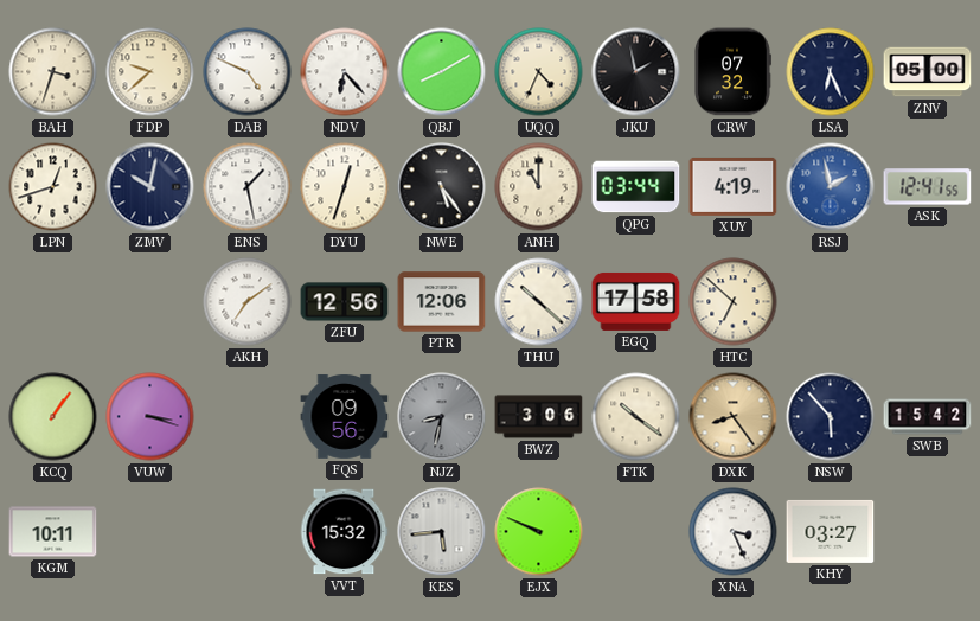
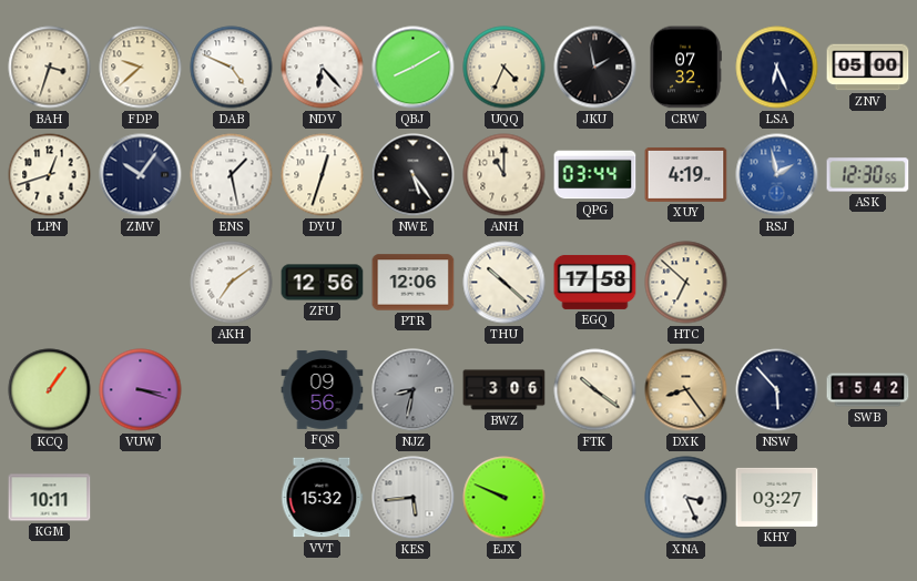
ZMV: 10:02 -> 10:06 (141, 175)
ASK: 12:41 -> 12:30 (868, 175)
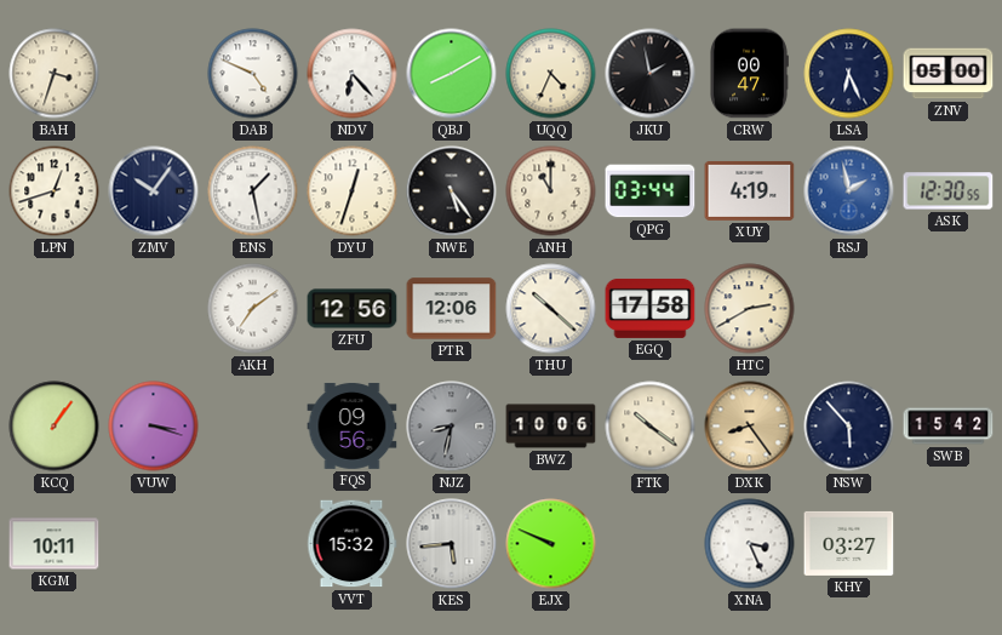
FDP: 9:38 -> none (141, 68)
CRW: 07:32 -> 00:47 (749, 74)
HTC: 6:52 -> 2:40 (750, 309)
BWZ: 3:06 -> 10:06 (551, 427)
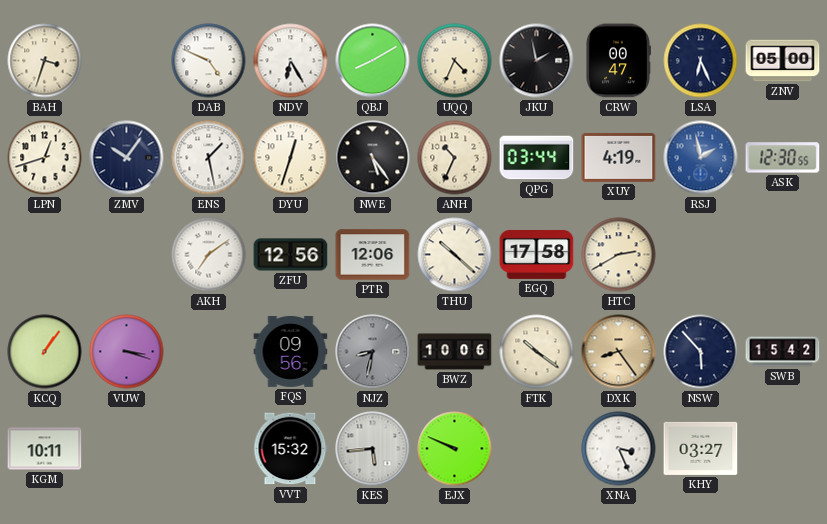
NDV: 6:23 -> 6:25 (291, 61)
ANH: 11:00 -> 10:34 (455, 158)
